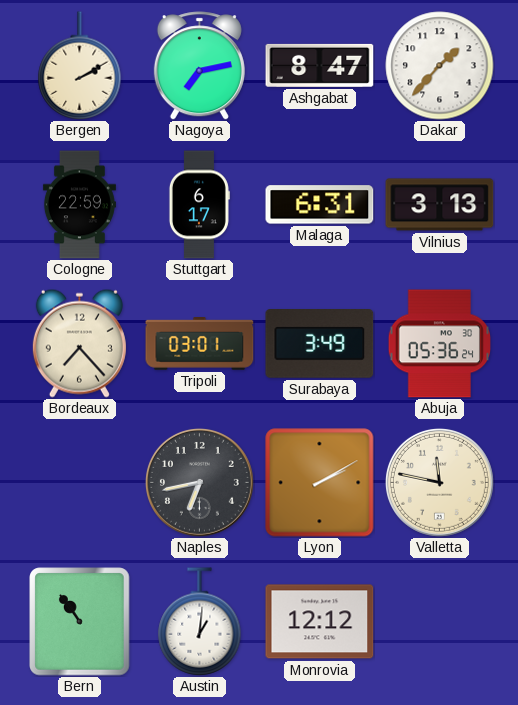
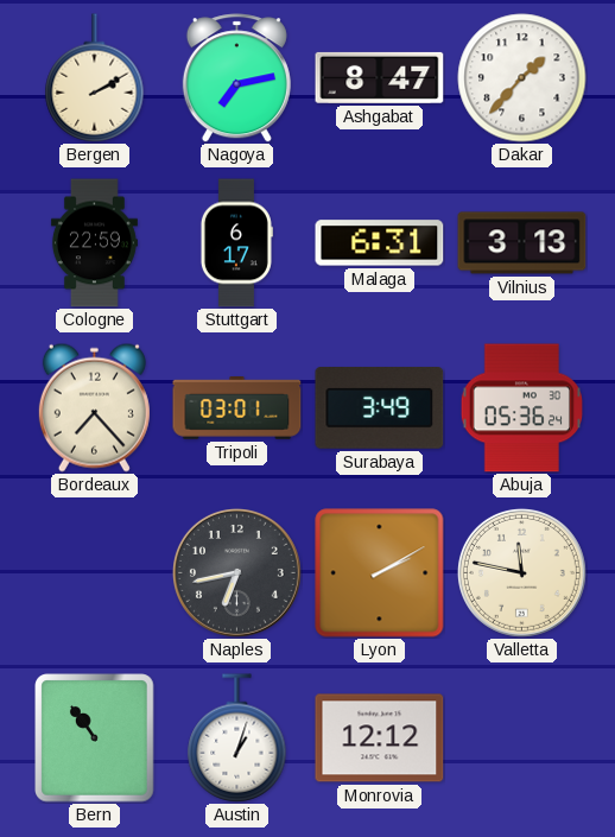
Austin: 1:01 -> 1:03 (237, 738)
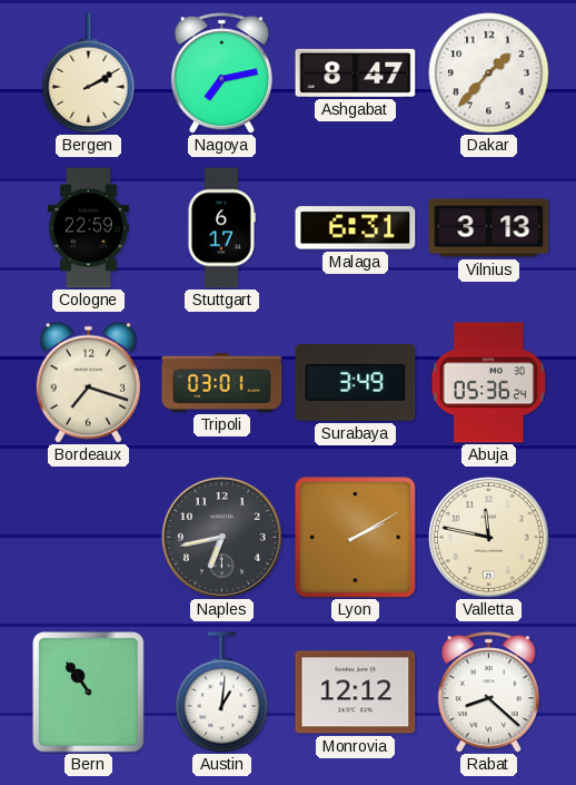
Bordeaux: 7:23 -> 7:18 (88, 382)
Austin: 1:03 -> 1:01 (222, 693)
Rabat: none -> 8:22 (488, 693)
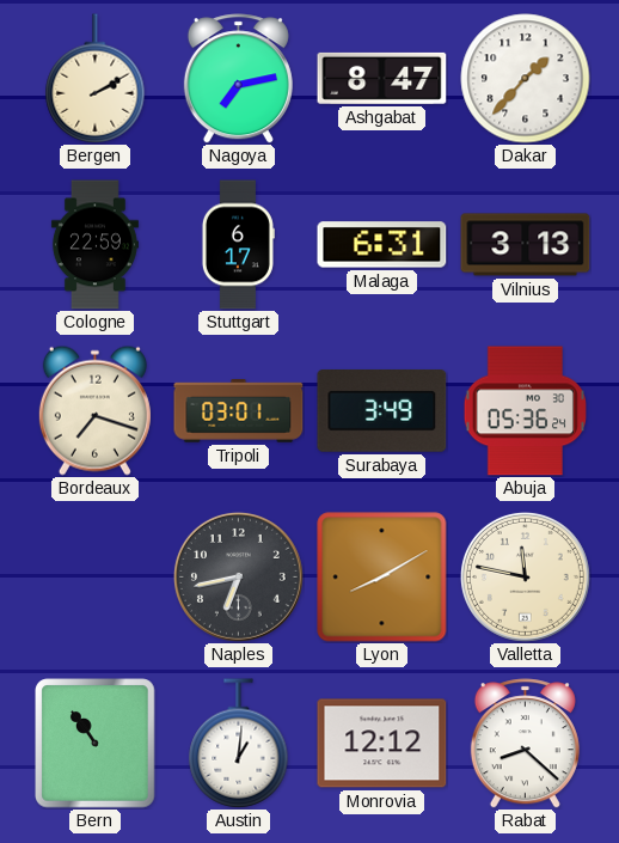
Lyon: 2:10 -> 8:10 (382, 578)
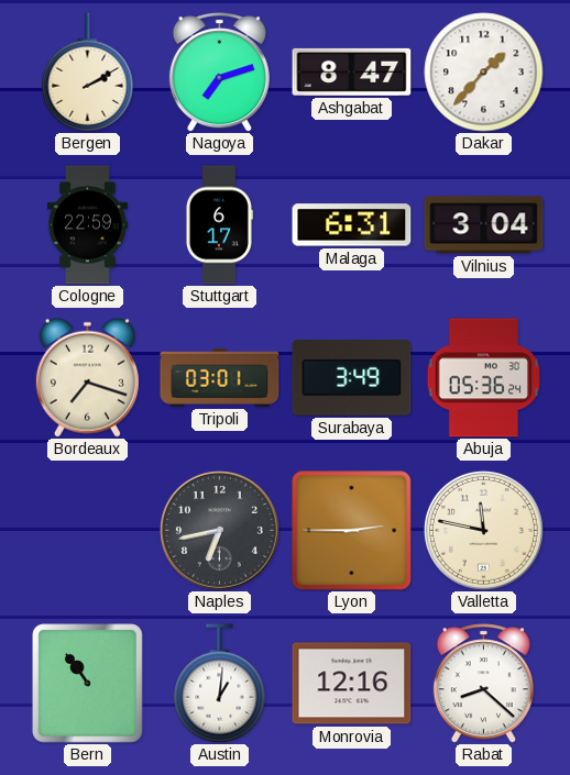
Nagoya: 7:13 -> 7:12 (219, 73)
Vilnius: 3:13 -> 3:04 (484, 225)
Lyon: 8:10 -> 2:45 (352, 531)
Monrovia: 12:12 -> 12:16 (352, 684)
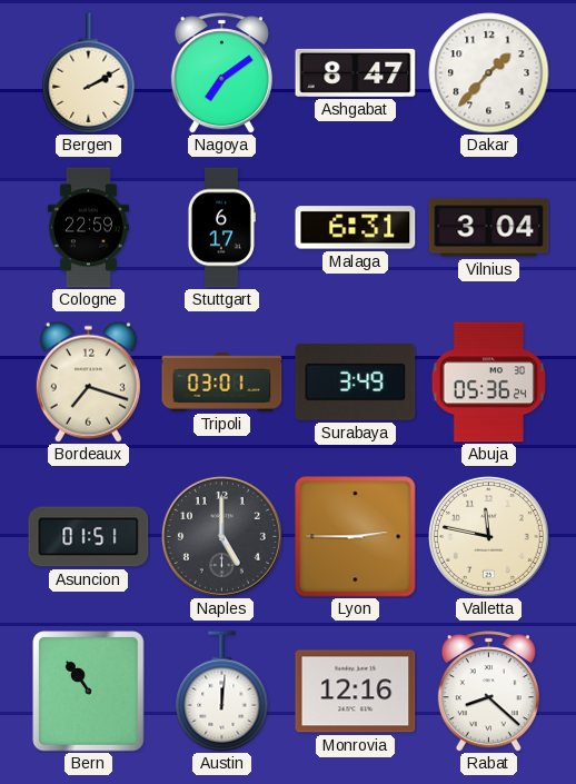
Nagoya: 7:12 -> 7:09 (221, 73)
Asuncion: none -> 01:51 (89, 537)
Naples: 6:43 -> 5:00 (221, 536)
Austin: 1:01 -> 12:01 (222, 692)
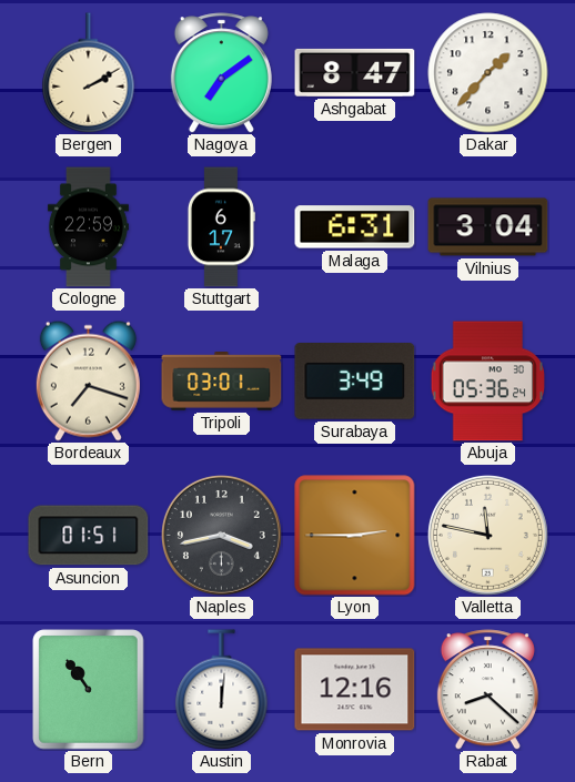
Naples: 5:00 -> 3:43 (221, 535)
